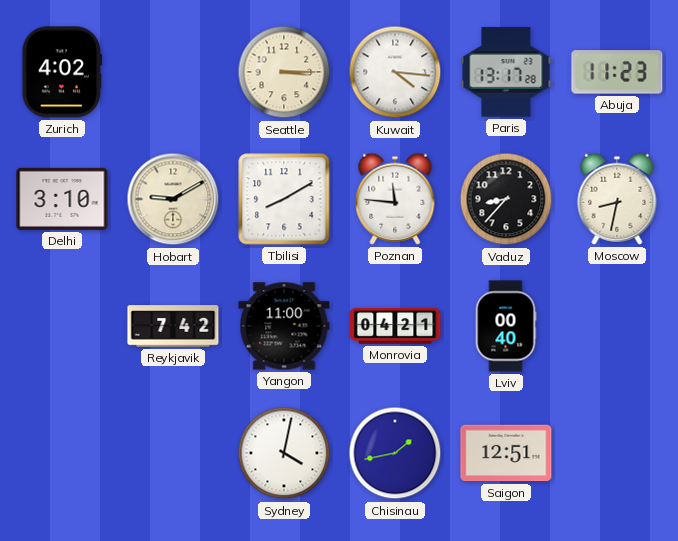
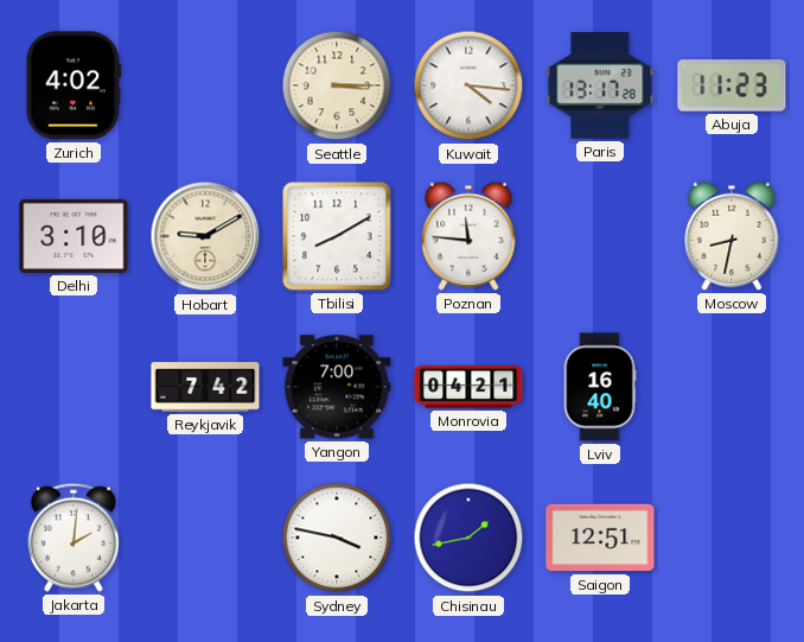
Vaduz: 8:37 -> none (506, 199)
Yangon: 11:00 -> 7:00 (337, 387)
Lviv: 00:40 -> 16:40 (600, 387)
Jakarta: none -> 2:01 (74, 538)
Sydney: 4:02 -> 3:47 (337, 538)
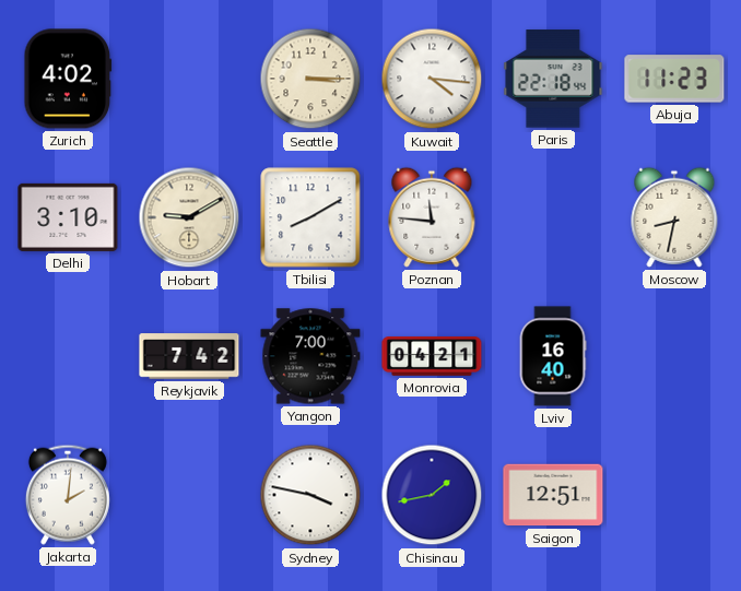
Paris: 13:17 -> 22:18 (553, 79)
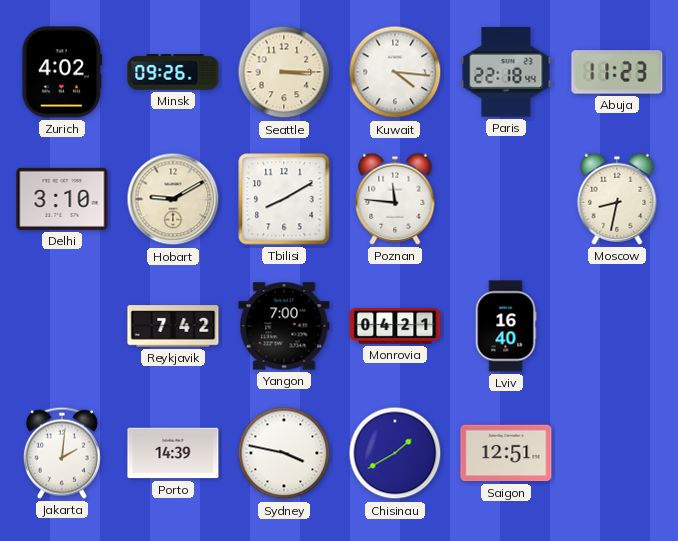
Minsk: none -> 09:26 (173, 72)
Porto: none -> 14:39 (173, 453)
Chisinau: 1:43 -> 1:40 (395, 453)
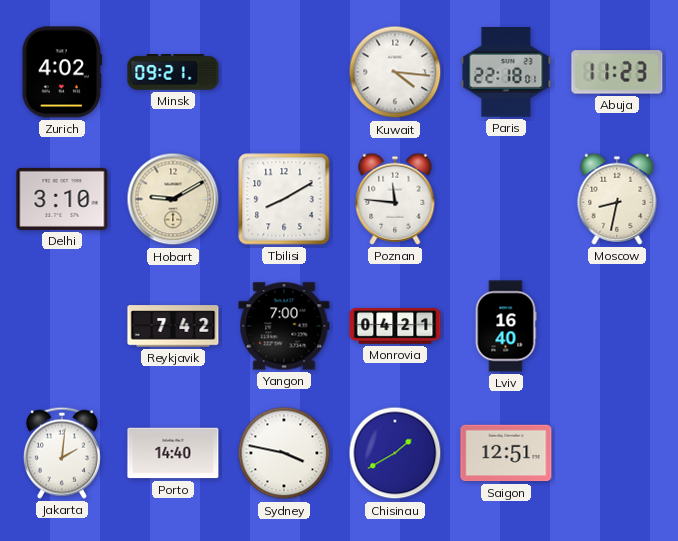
Minsk: 09:26 -> 09:21 (173, 72)
Seattle: 3:15 -> none (284, 72)
Paris: 22:18:44 -> 22:18:01 (506, 72)
Porto: 14:39 -> 14:40 (173, 453)
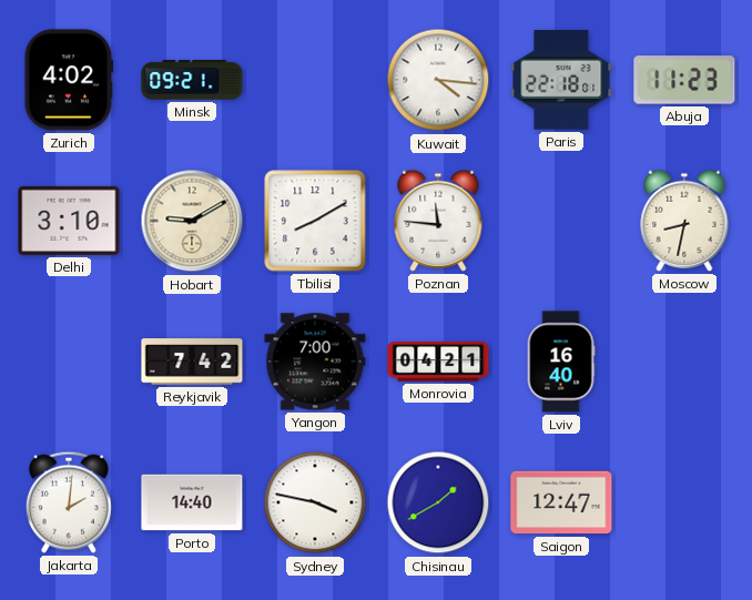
Saigon: 12:51 -> 12:47 (561, 502)
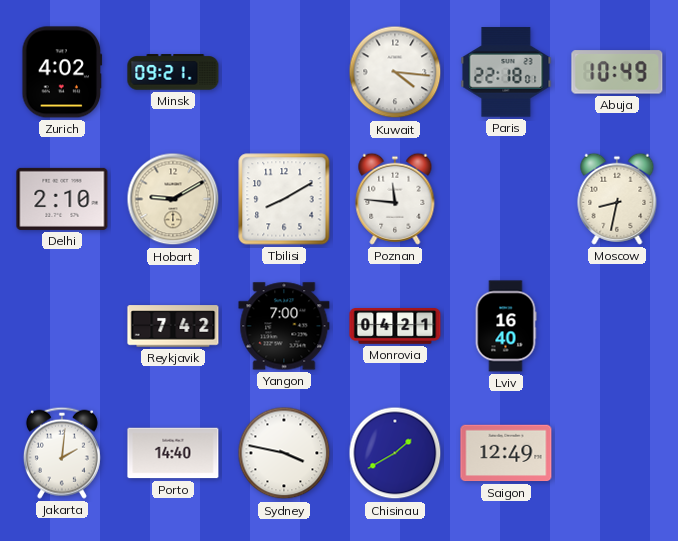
Abuja: 11:23 -> 10:49 (617, 72)
Delhi: 3:10 -> 2:10 (62, 199)
Saigon: 12:47 -> 12:49 (506, 453)
